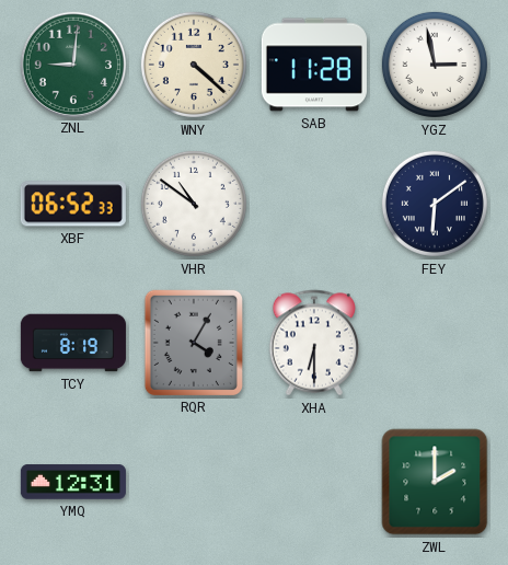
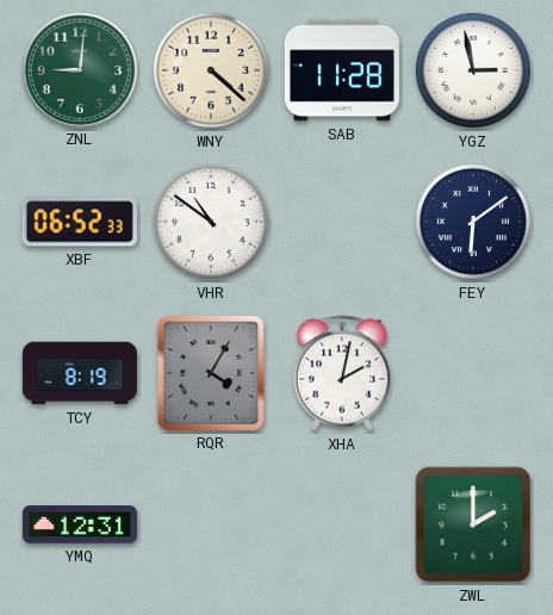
XHA: 6:30 -> 2:02 (341, 373)
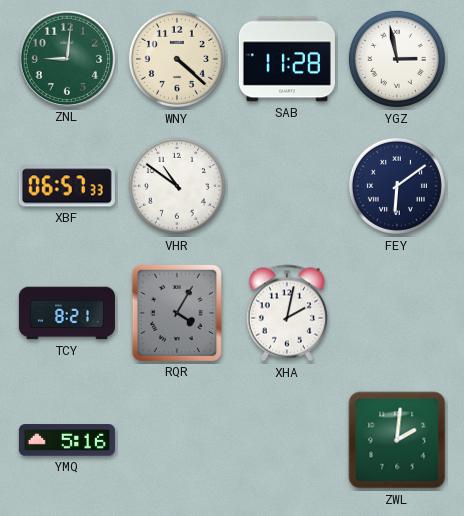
XBF: 06:52 -> 06:57 (67, 186)
TCY: 8:19 -> 8:21 (67, 313)
YMQ: 12:31 -> 5:16 (67, 440)
ZWL: 2:00 -> 2:01 (397, 440)
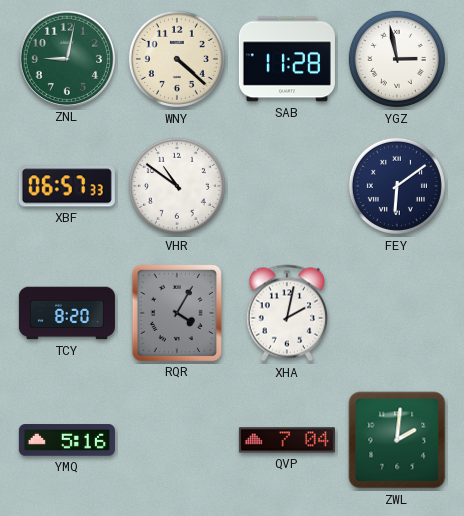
ZNL: 9:01 -> 9:02 (66, 58)
TCY: 8:21 -> 8:20 (67, 313)
QVP: none -> 7:04 (287, 440)
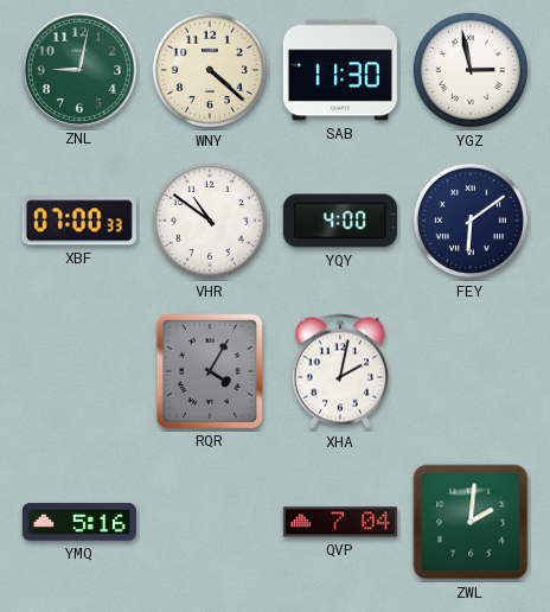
SAB: 11:28 -> 11:30 (340, 70)
XBF: 06:57 -> 07:00 (79, 221)
YQY: none -> 4:00 (340, 221)
TCY: 8:20 -> none (67, 313)
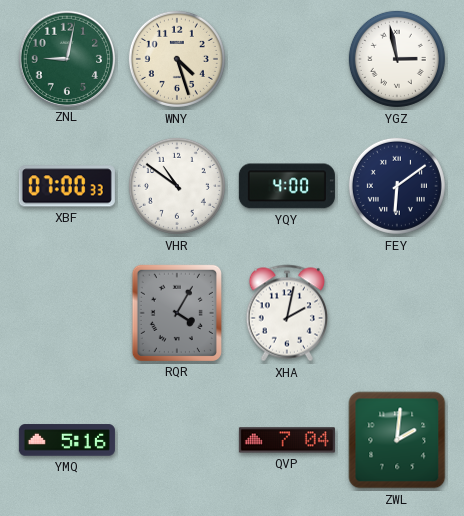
WNY: 4:22 -> 4:27 (177, 59)
SAB: 11:30 -> none (340, 70)
